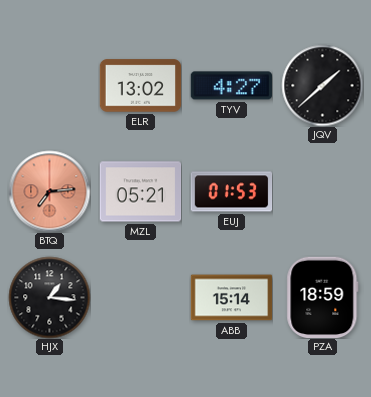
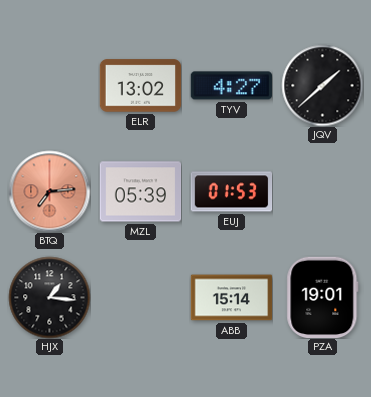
MZL: 05:21 -> 05:39 (140, 192)
PZA: 18:59 -> 19:01 (323, 297)
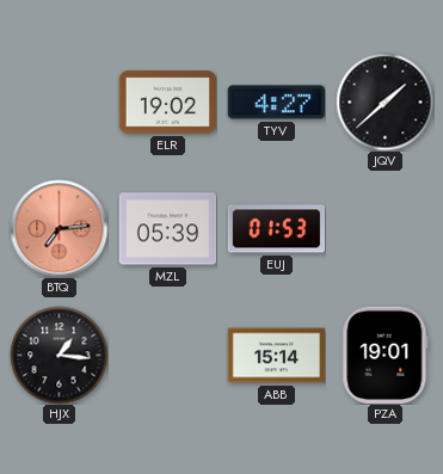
ELR: 13:02 -> 19:02 (167, 103)
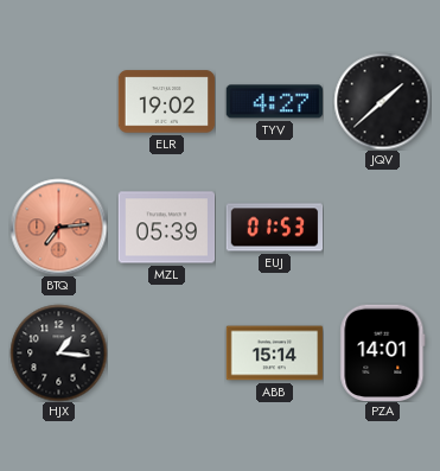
PZA: 19:01 -> 14:01 (383, 352)
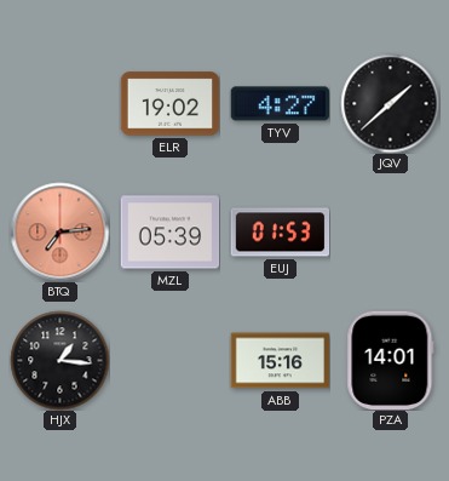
ABB: 15:14 -> 15:16 (280, 361)
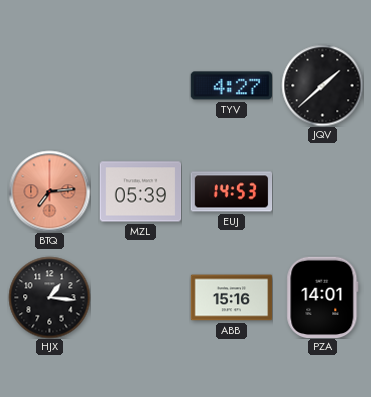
ELR: 19:02 -> none (169, 104)
EUJ: 01:53 -> 14:53 (231, 192)
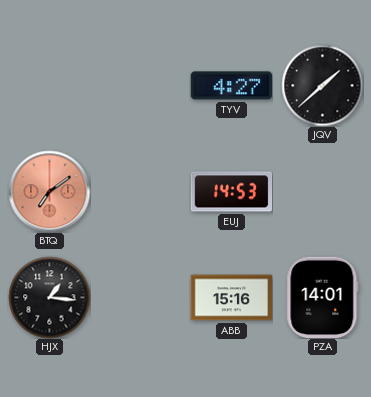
BTQ: 7:14 -> 7:09 (49, 191)
MZL: 05:39 -> none (140, 192)
